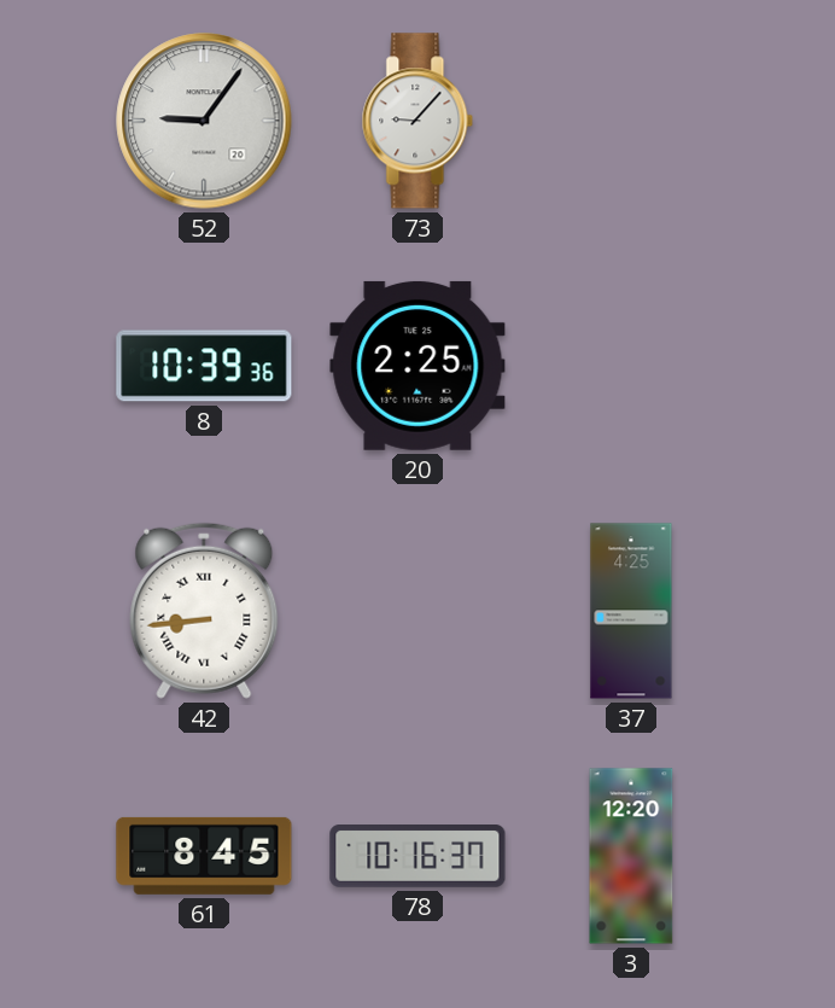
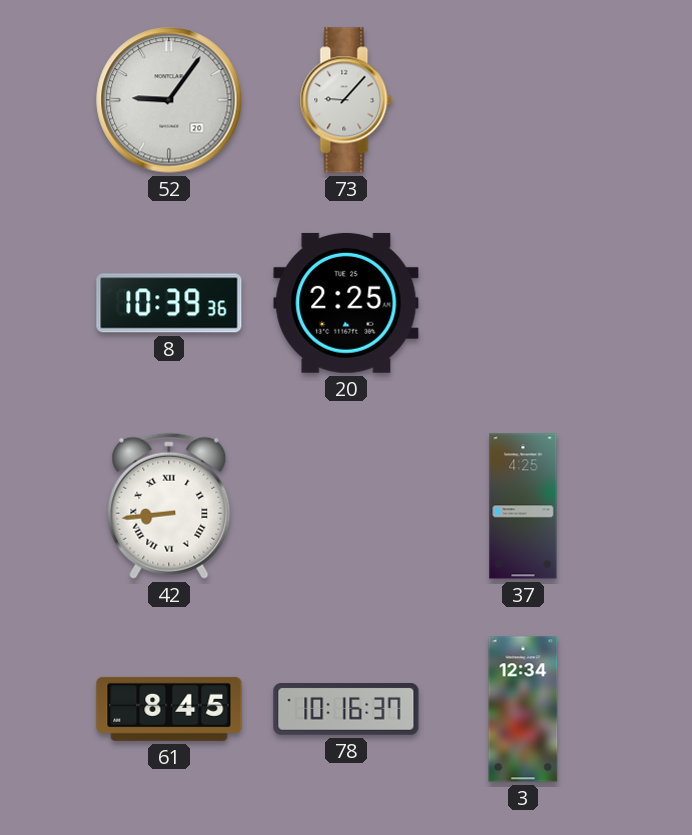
3: 12:20 -> 12:34 (523, 709)
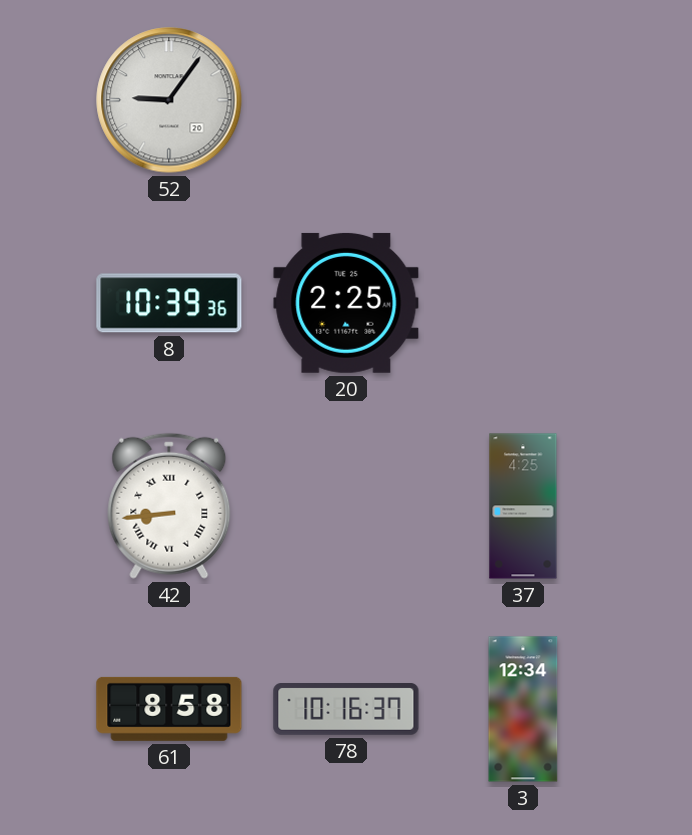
73: 9:07 -> none (346, 100)
61: 8:45 -> 8:58 (169, 709)
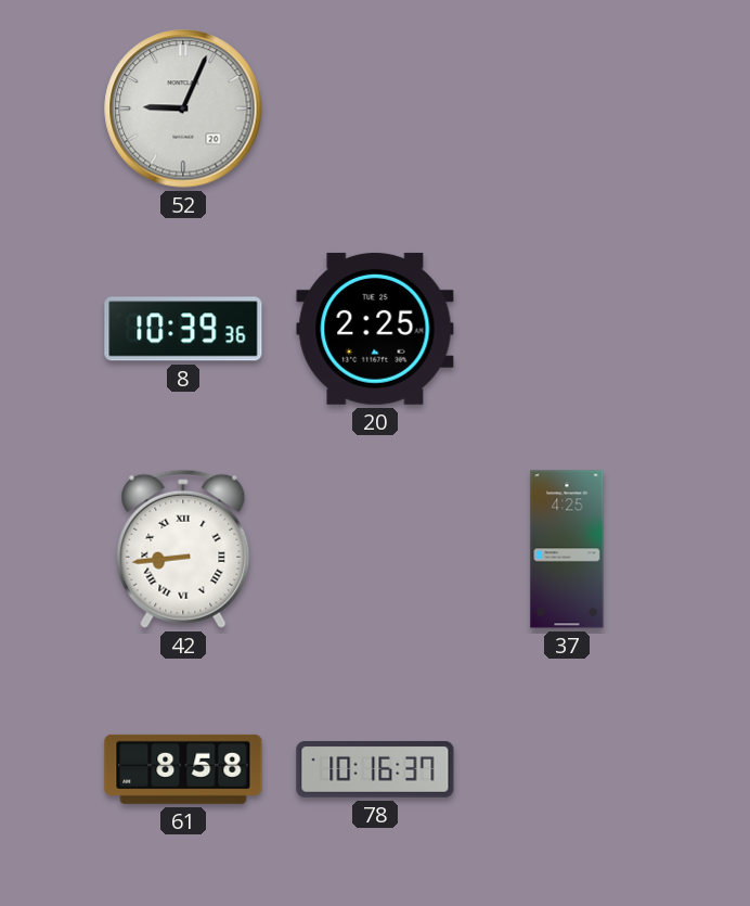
52: 9:06 -> 9:04 (183, 109)
3: 12:34 -> none (523, 709)
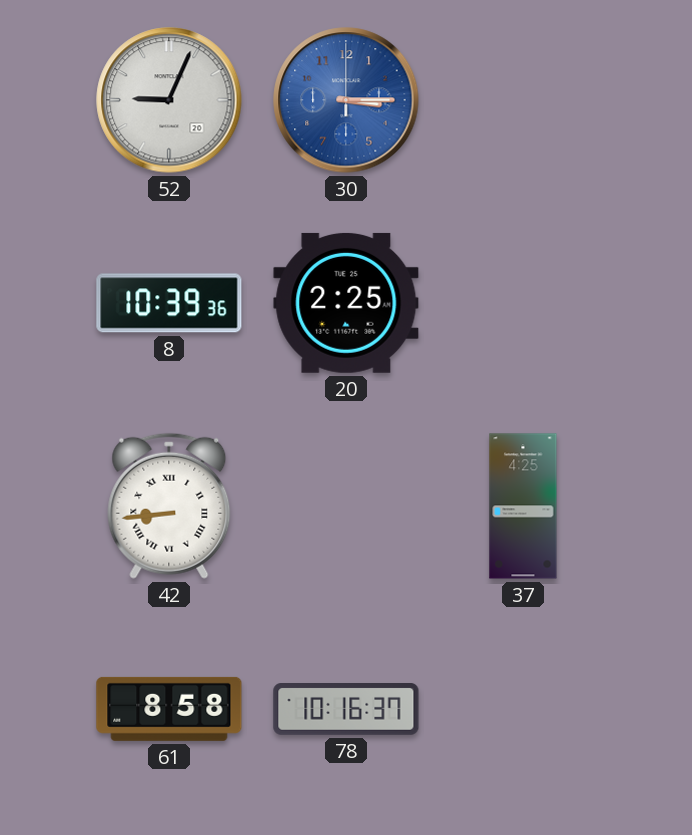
30: none -> 3:15 (346, 100)
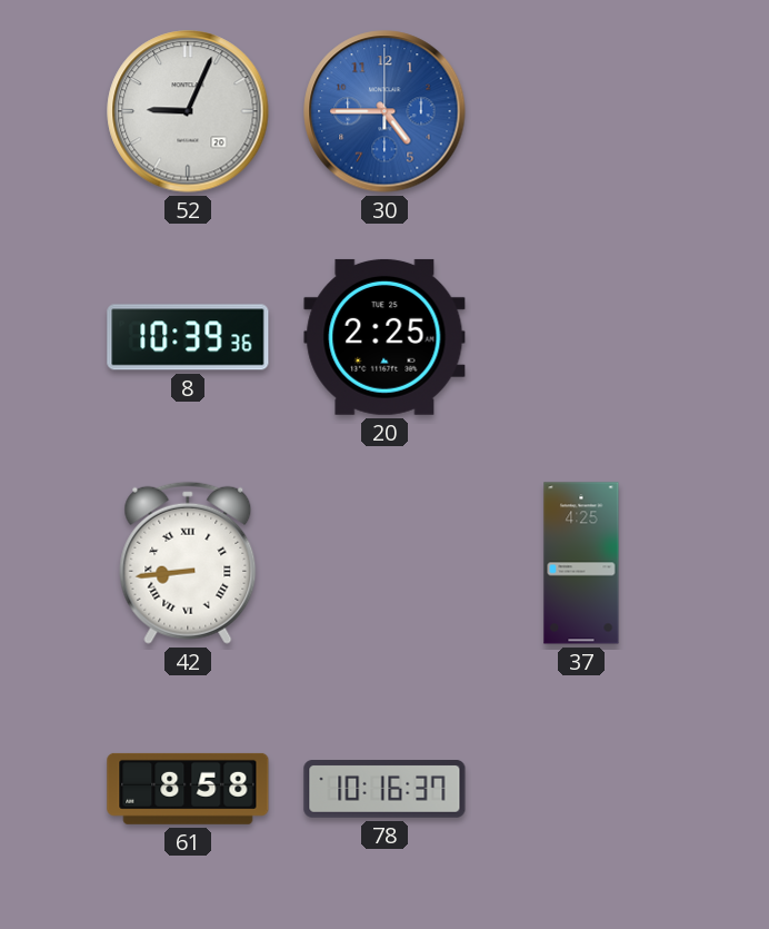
30: 3:15 -> 4:45 (384, 111)
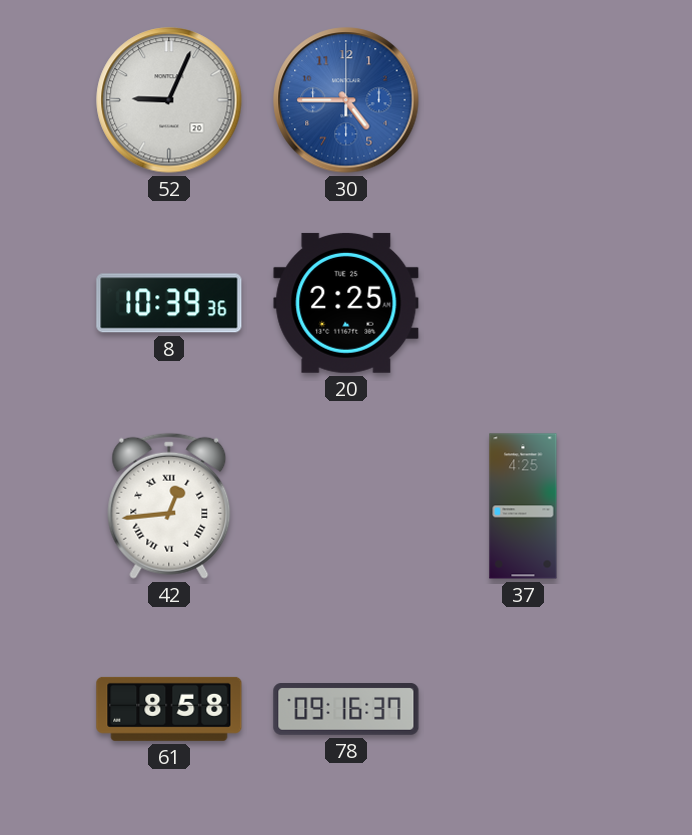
42: 8:44 -> 12:44 (169, 506)
78: 10:16 -> 09:16 (346, 710)
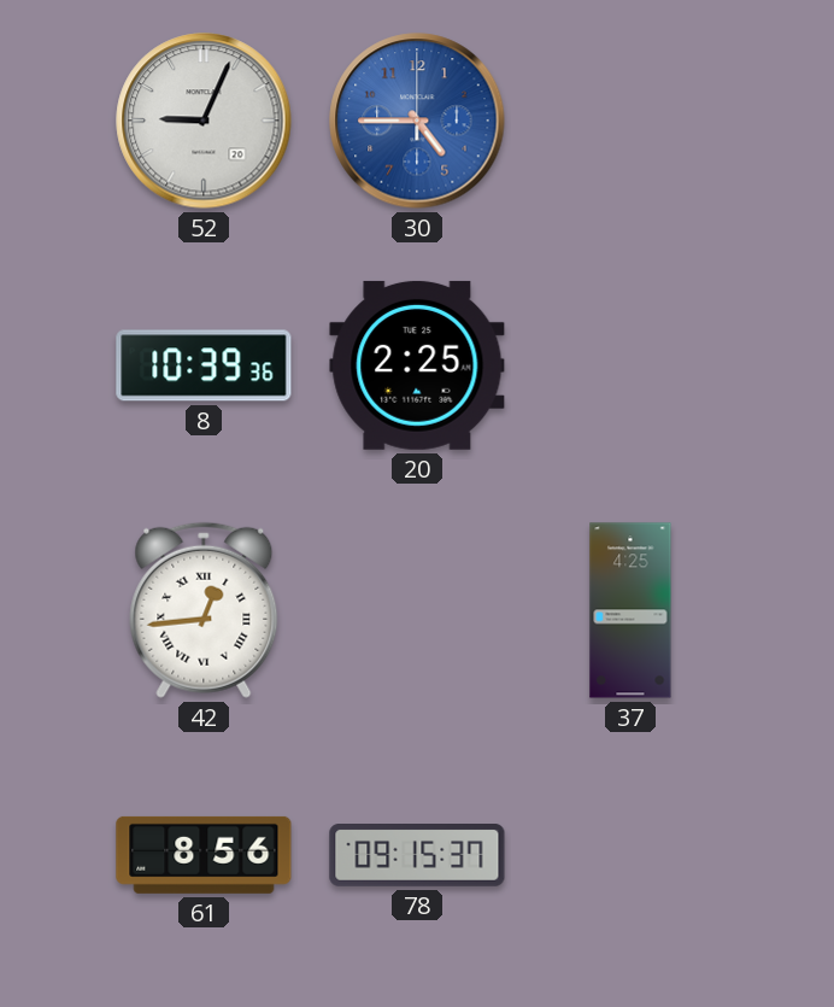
61: 8:58 -> 8:56 (204, 855)
78: 09:16 -> 09:15 (417, 856)
